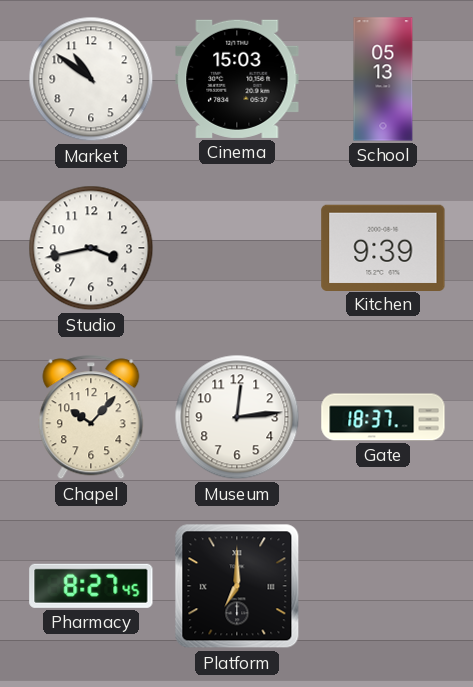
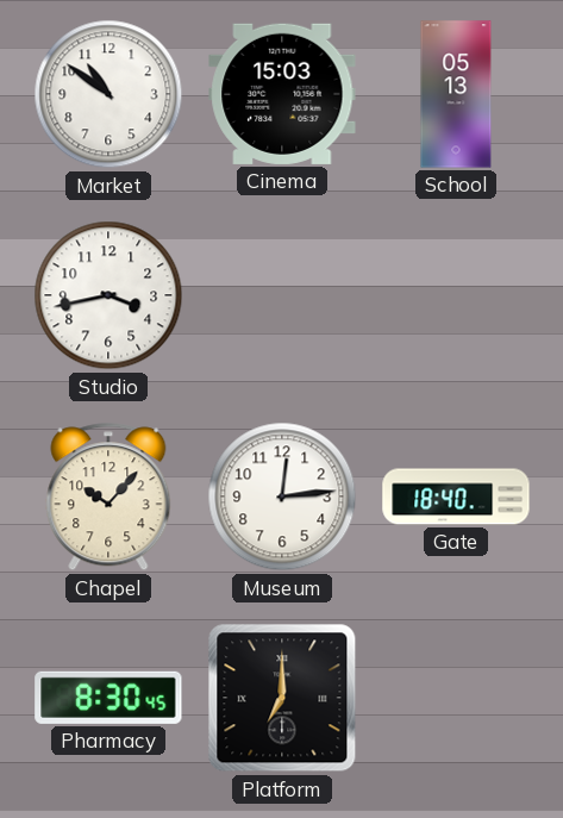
Kitchen: 9:39 -> none (383, 247)
Gate: 18:37 -> 18:40 (456, 497)
Pharmacy: 8:27 -> 8:30 (108, 698)
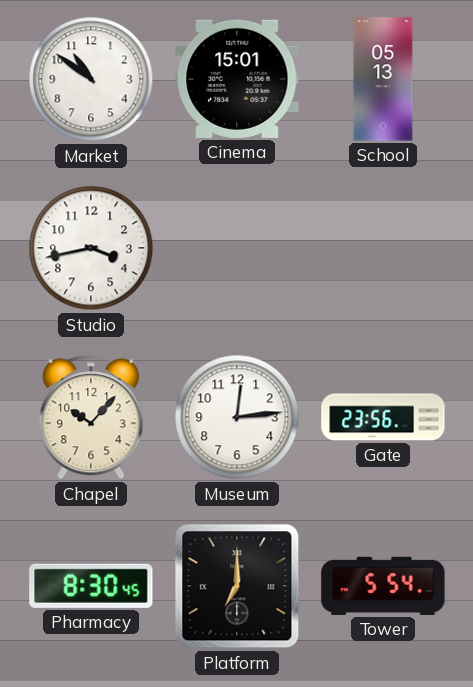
Cinema: 15:03 -> 15:01 (237, 79)
Gate: 18:40 -> 23:56 (383, 417)
Tower: none -> 5:54 (383, 586)
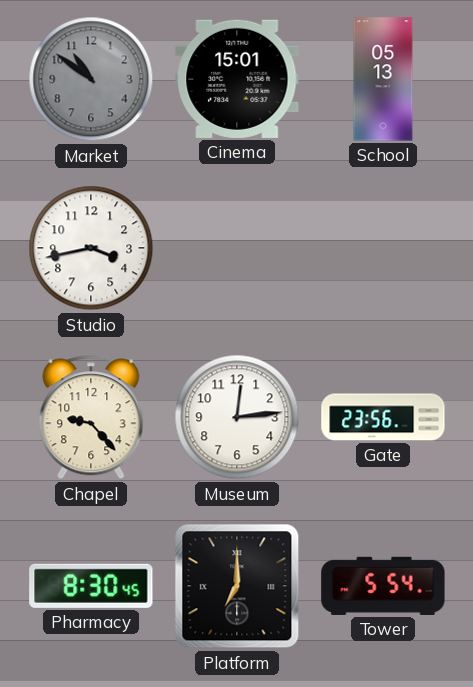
Market dial: white -> grey (91, 79)
Chapel: 10:07 -> 9:23 (91, 417)
